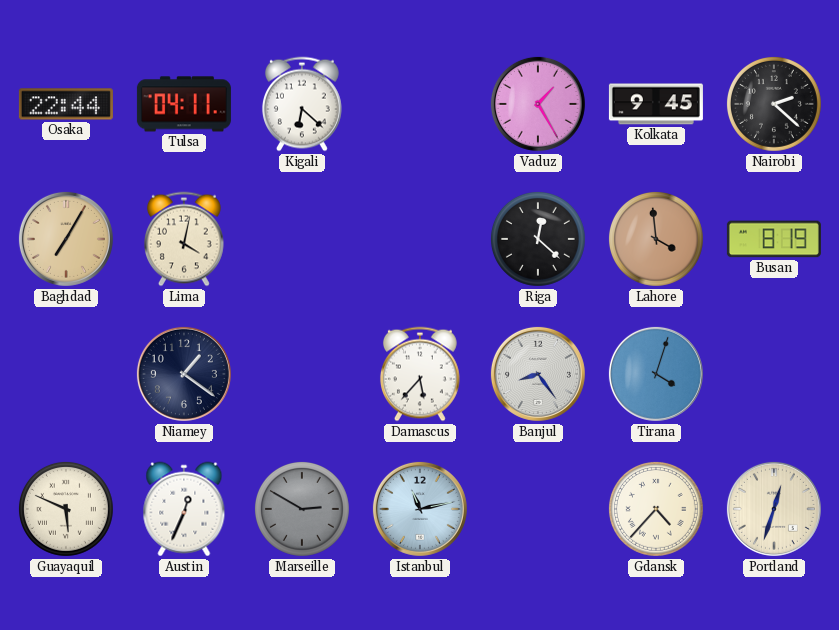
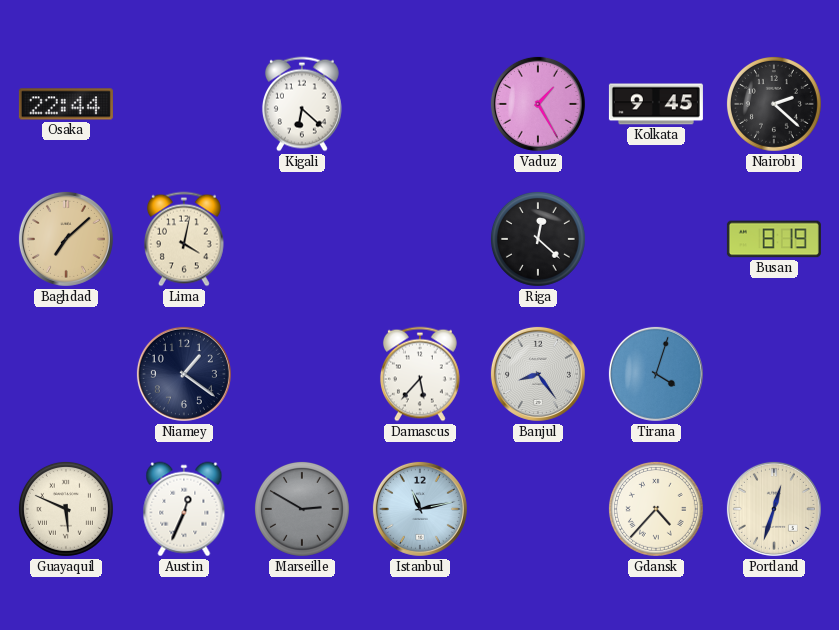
Tulsa: 04:11 -> none (184, 104)
Baghdad: 7:05 -> 7:08 (66, 239)
Lahore: 3:59 -> none (656, 239)
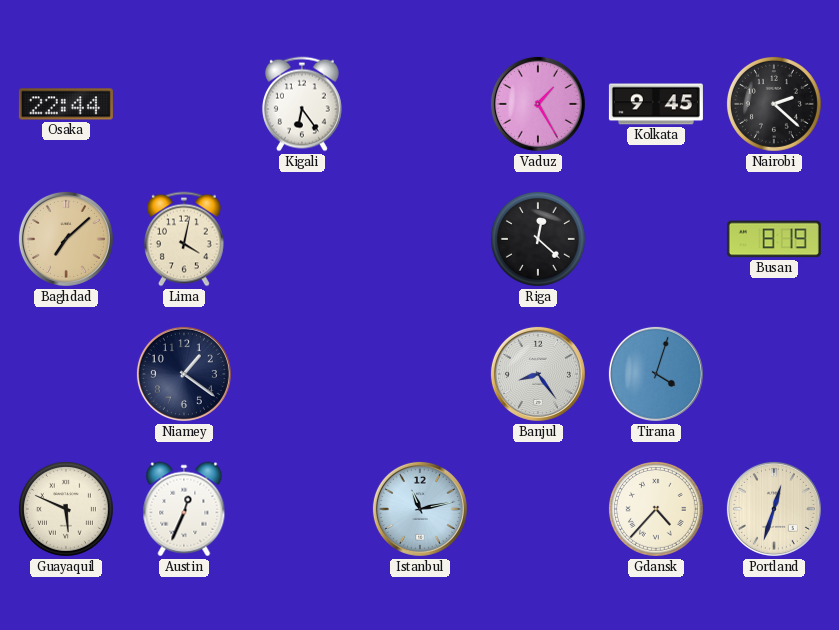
Kigali: 6:22 -> 6:24 (302, 104)
Damascus: 5:37 -> none (420, 374)
Marseille: 2:50 -> none (302, 509)
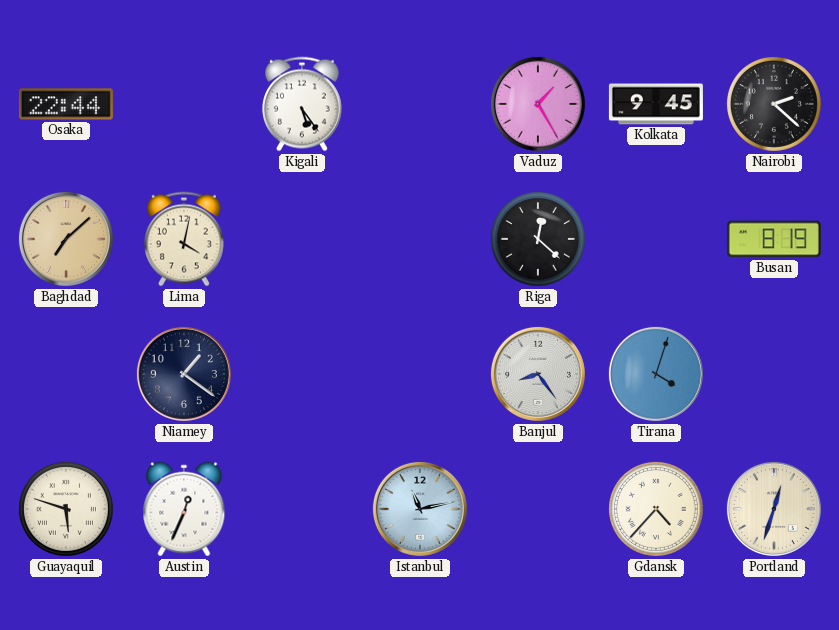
Kigali: 6:24 -> 5:24 (302, 104)
Guayaquil: 5:49 -> 5:48 (66, 509)
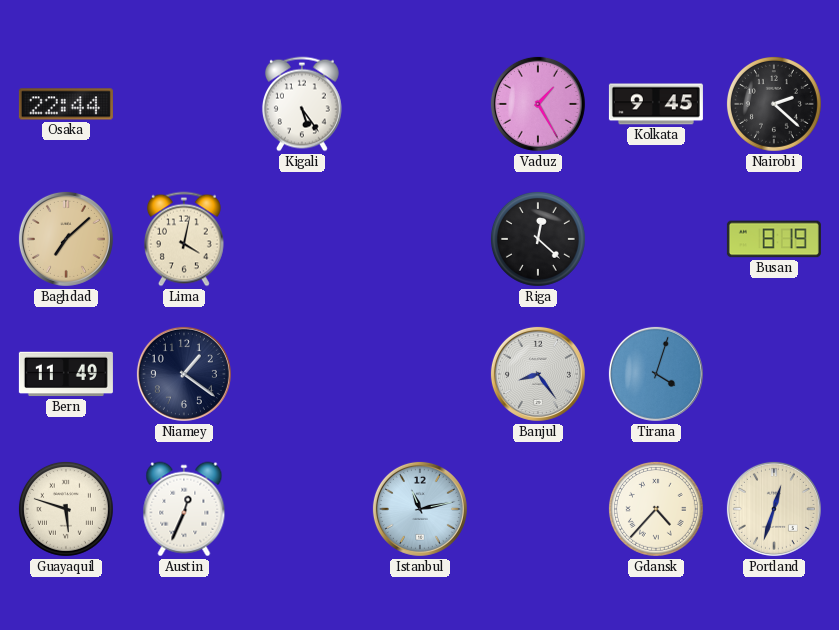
Bern: none -> 11:49 (66, 374)
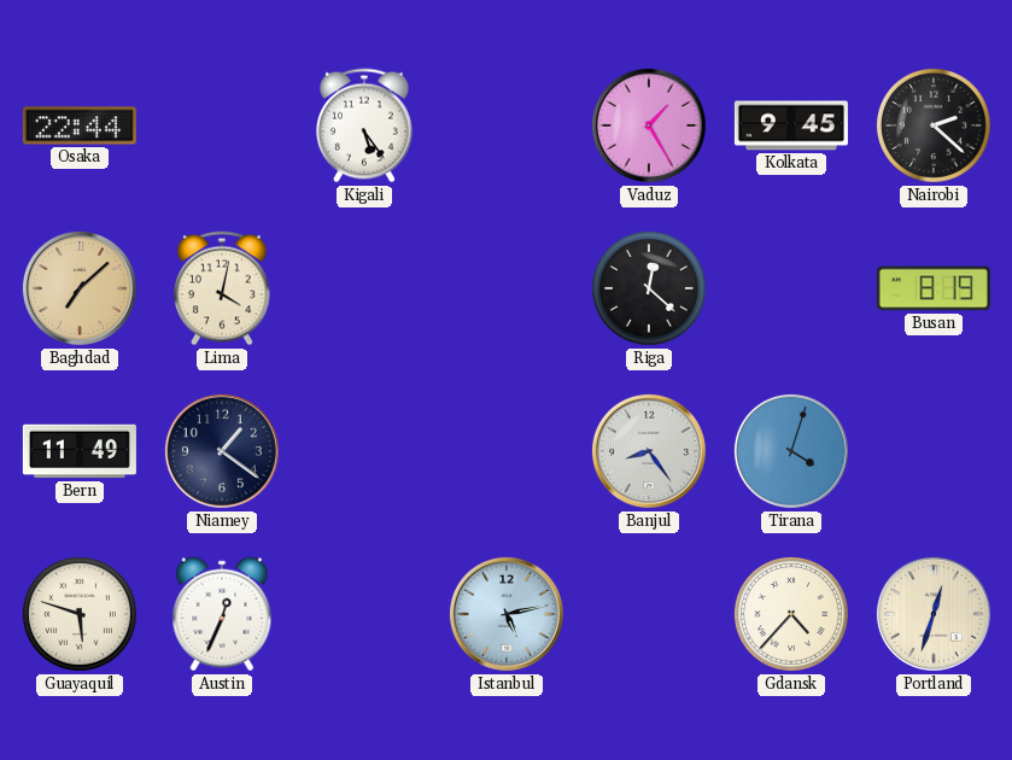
Istanbul: 11:13 -> 5:13 (507, 614)
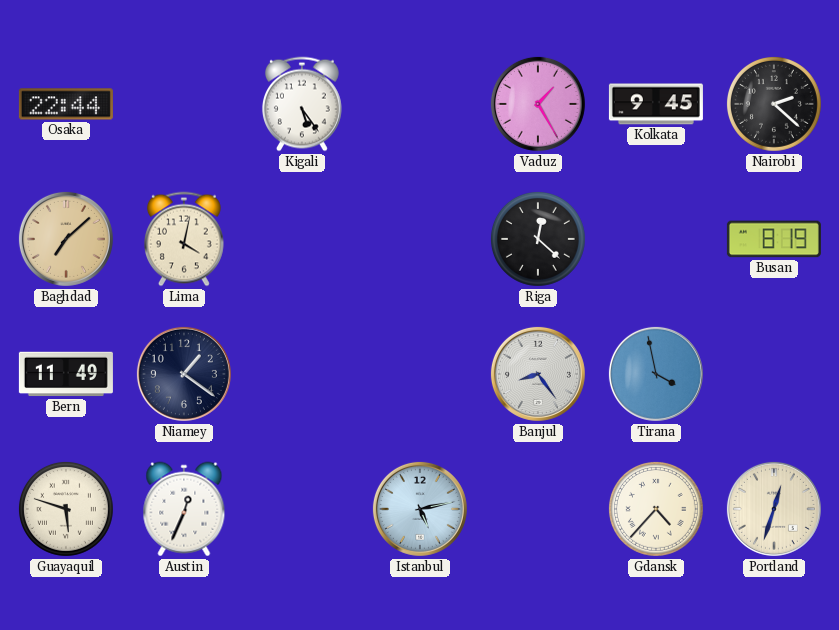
Tirana: 4:03 -> 3:58 (656, 374)
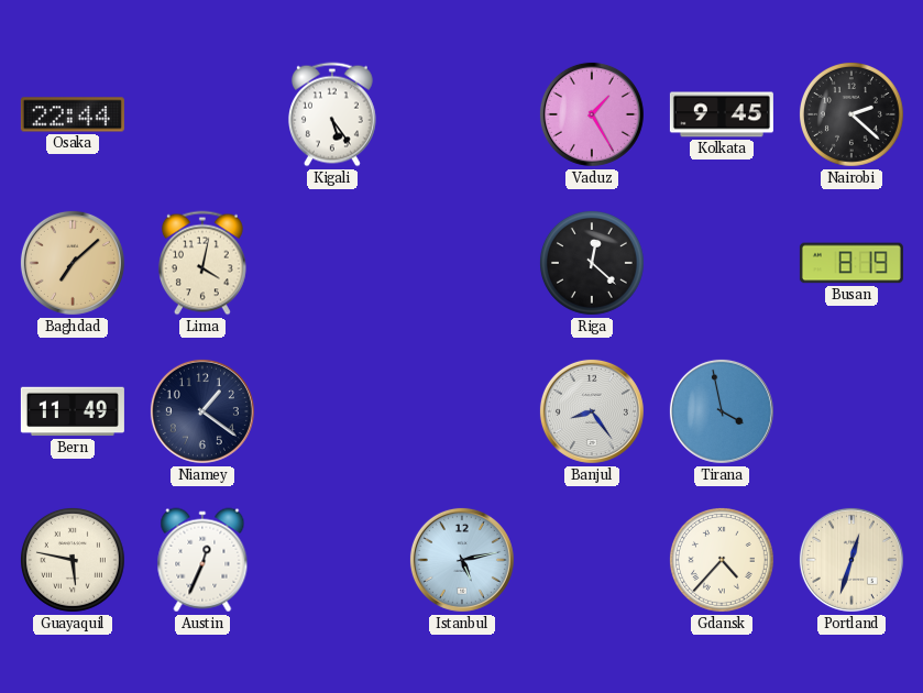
Guayaquil: 5:48 -> 5:47 (73, 560)
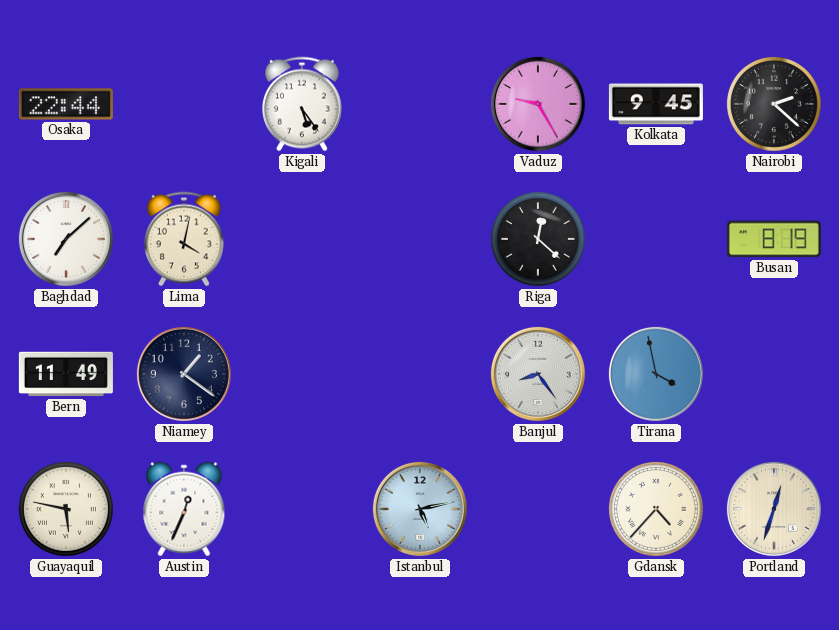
Vaduz: 1:25 -> 9:25 (538, 104)
Baghdad dial: champagne -> white (66, 239)
